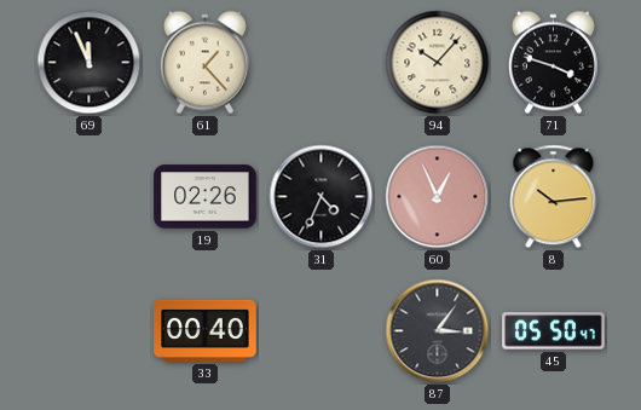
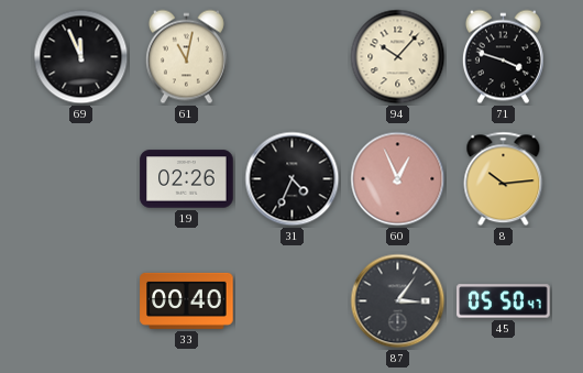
61: 1:23 -> 11:02 (186, 57)
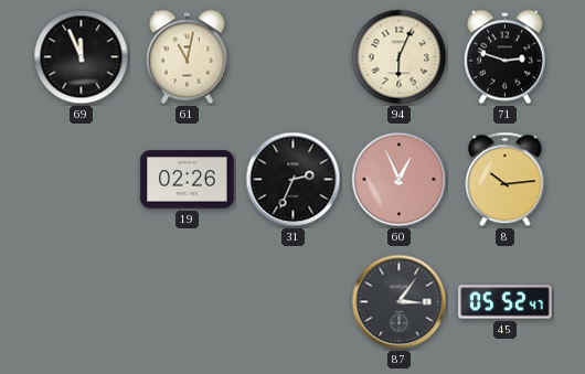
94: 10:07 -> 6:04 (400, 57)
71: 3:48 -> 2:48 (504, 57)
31: 4:34 -> 2:34 (294, 180)
33: 00:40 -> none (187, 300)
45: 05:50 -> 05:52 (506, 302)
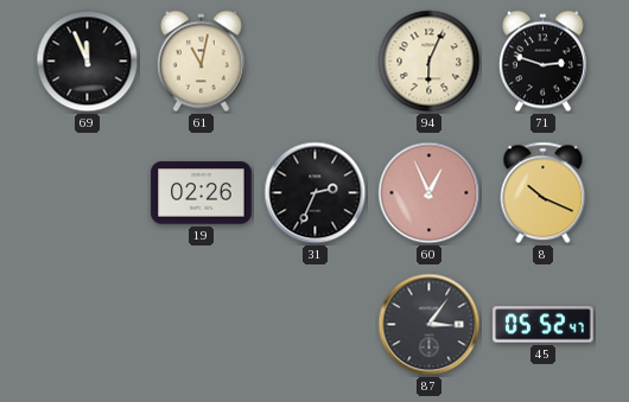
8: 10:14 -> 10:19 (544, 193)
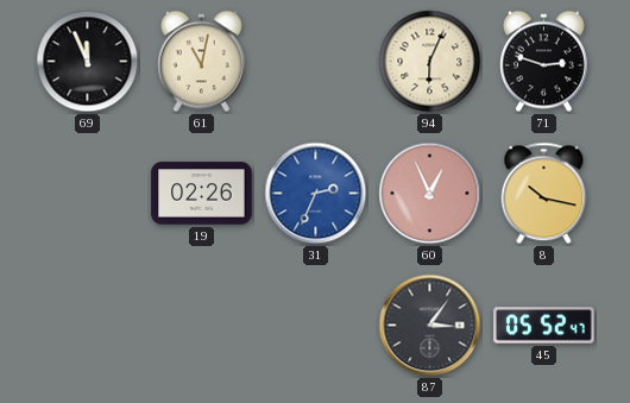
31 dial: black -> blue (316, 194)
8: 10:19 -> 10:17 (544, 194)
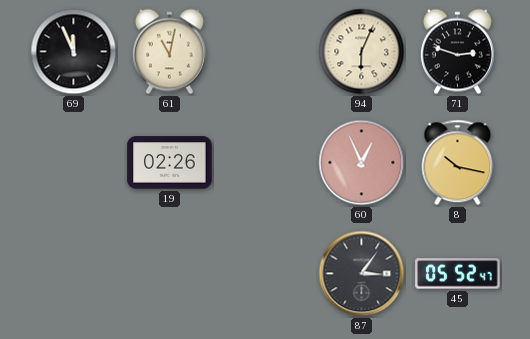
31: 2:34 -> none (316, 194)
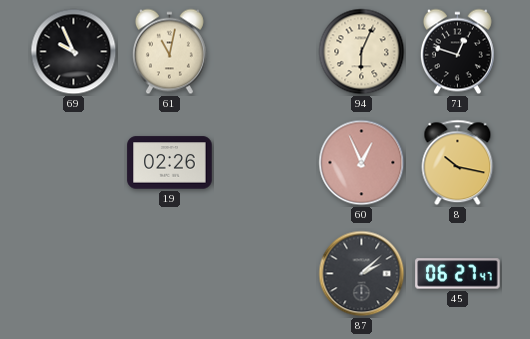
69: 11:56 -> 9:56 (74, 52)
71: 2:48 -> 12:48 (457, 52)
87: 3:06 -> 2:08 (362, 274)
45: 05:52 -> 06:27 (458, 274)
